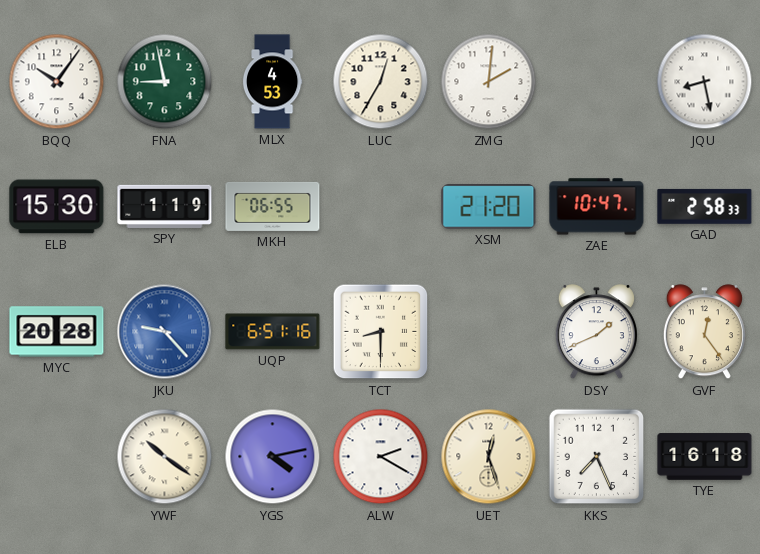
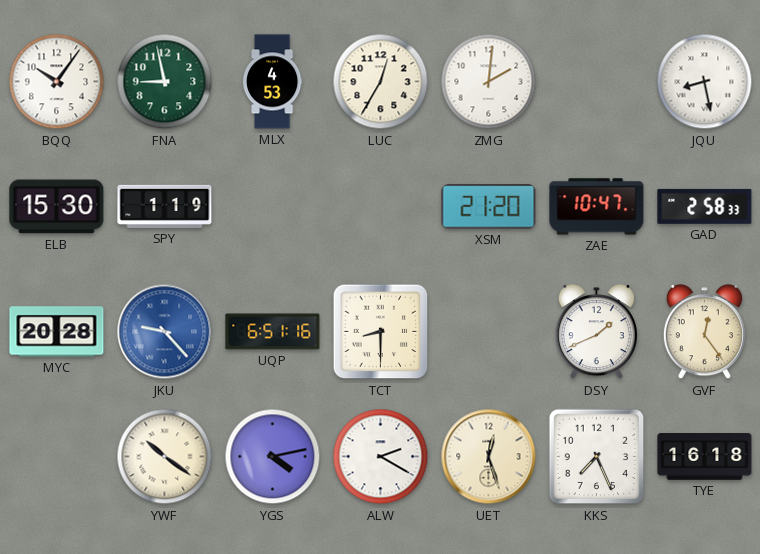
MKH: 06:55 -> none (273, 206)
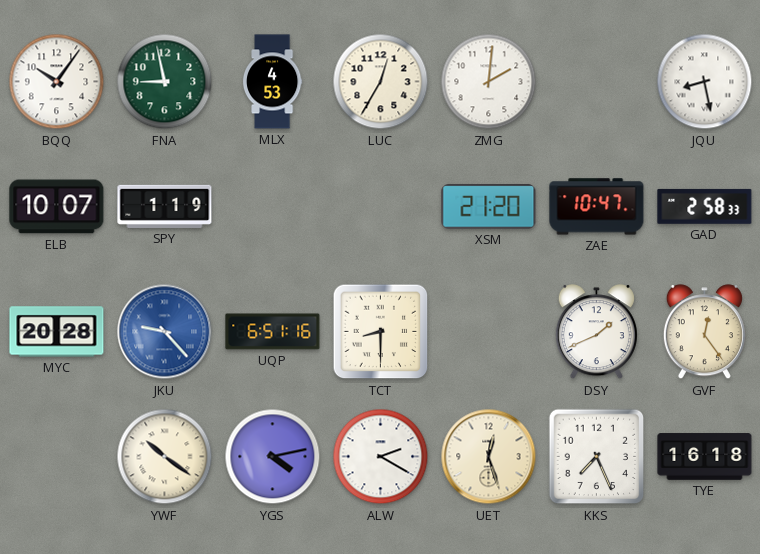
ELB: 15:30 -> 10:07 (57, 207)
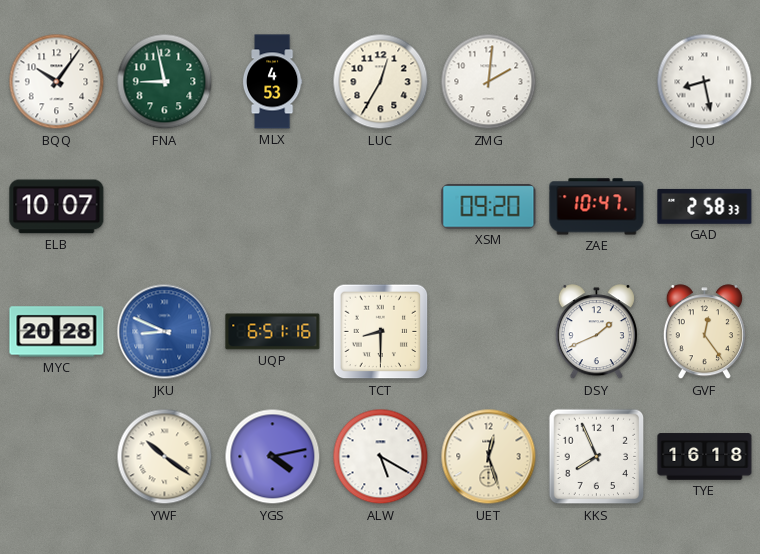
SPY: 1:19 -> none (165, 206)
XSM: 21:20 -> 09:20 (489, 207)
JKU: 9:23 -> 8:49 (165, 332)
ALW: 2:20 -> 5:20 (381, 457)
KKS: 7:26 -> 7:56 (597, 457)
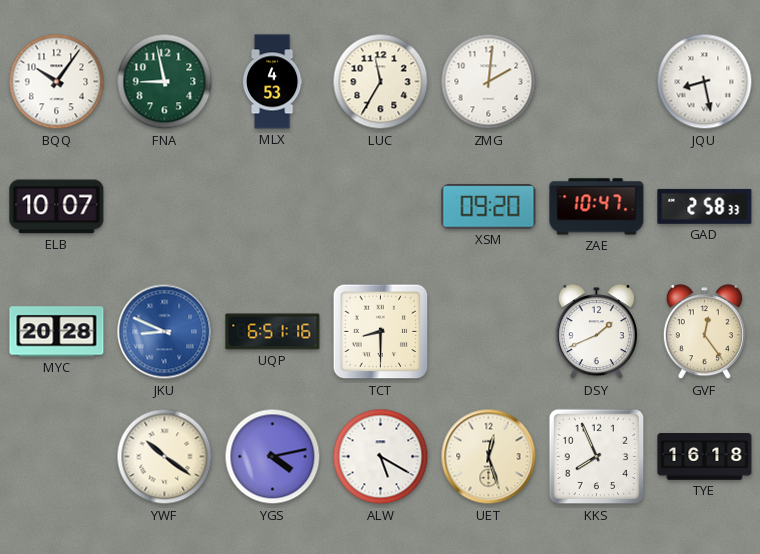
LUC: 12:35 -> 11:35 (381, 82)
